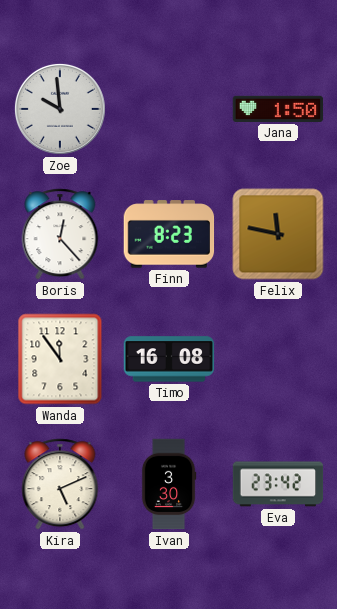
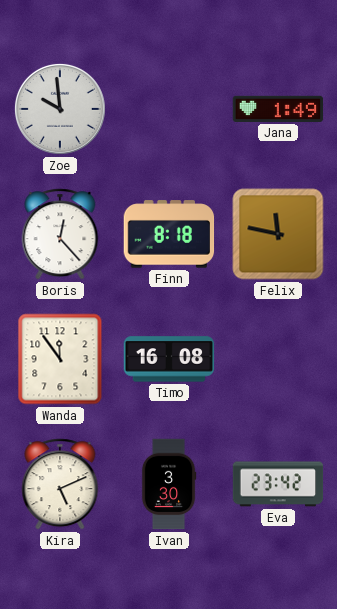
Jana: 1:50 -> 1:49 (278, 109)
Finn: 8:23 -> 8:18 (169, 234)
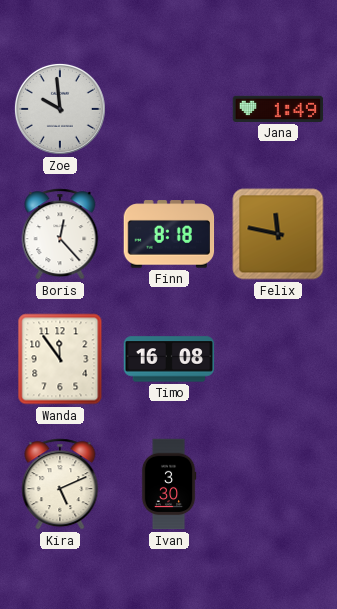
Eva: 23:42 -> none (278, 484)
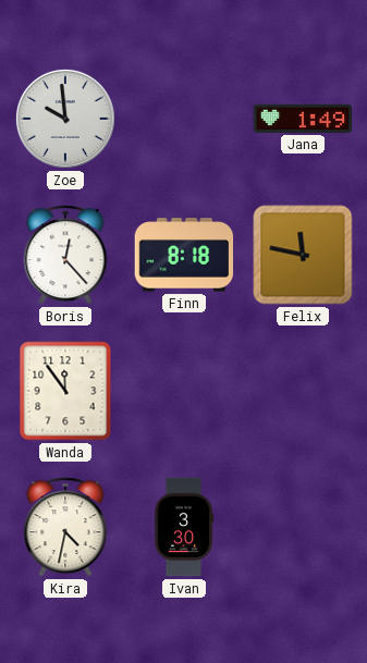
Timo: 16:08 -> none (169, 359)
Kira: 5:11 -> 4:32 (65, 527)
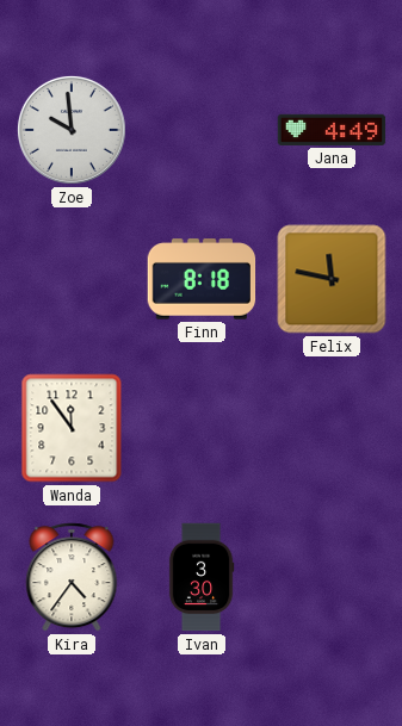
Jana: 1:49 -> 4:49 (332, 130)
Boris: 12:23 -> none (65, 255)
Kira: 4:32 -> 4:36 (72, 577)
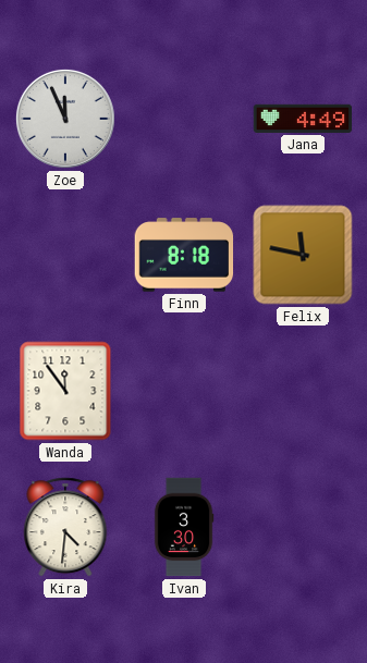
Zoe: 9:59 -> 11:56 (65, 119)
Kira: 4:36 -> 4:31 (65, 527)
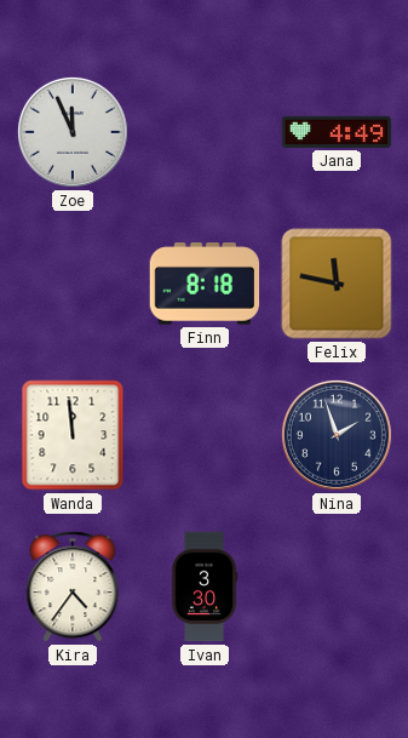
Wanda: 11:54 -> 11:59 (73, 435)
Nina: none -> 1:57 (337, 435)
Kira: 4:31 -> 4:36 (73, 587)
